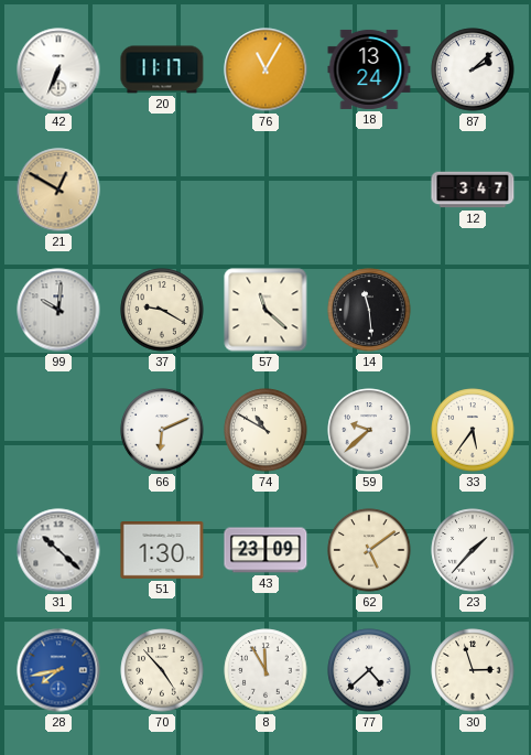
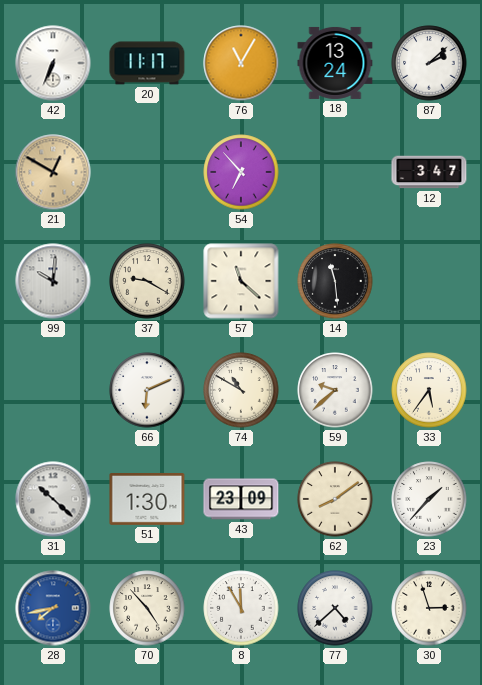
54: none -> 6:53 (241, 172)
62: 5:09 -> 8:09 (335, 499)
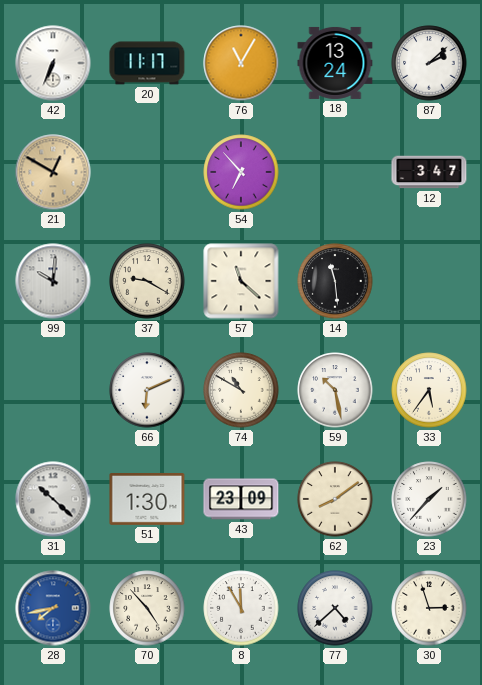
59: 9:38 -> 10:28 (335, 390)
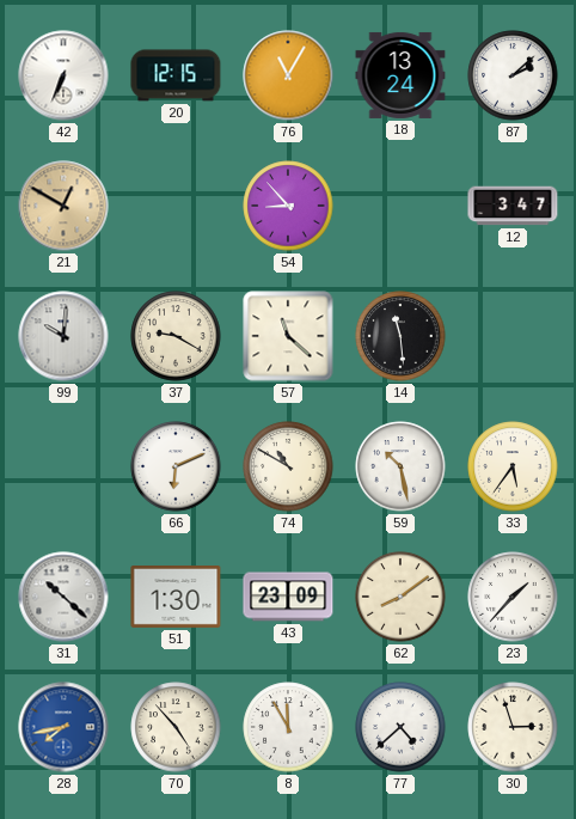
20: 11:17 -> 12:15 (176, 75)
54: 6:53 -> 8:53 (288, 206)
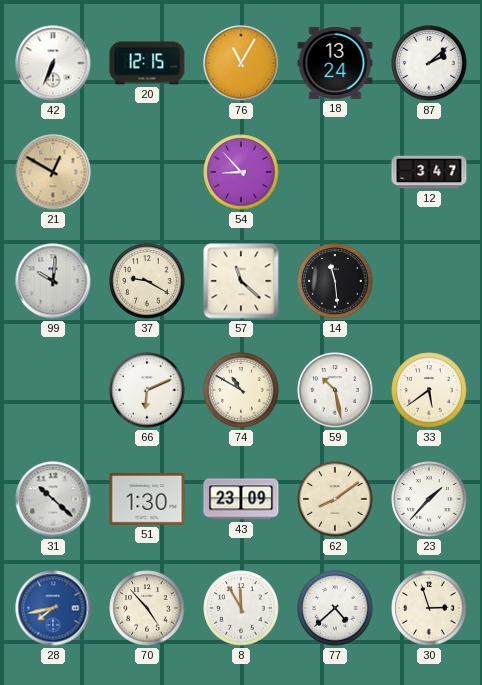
33: 5:36 -> 5:39 (429, 390)
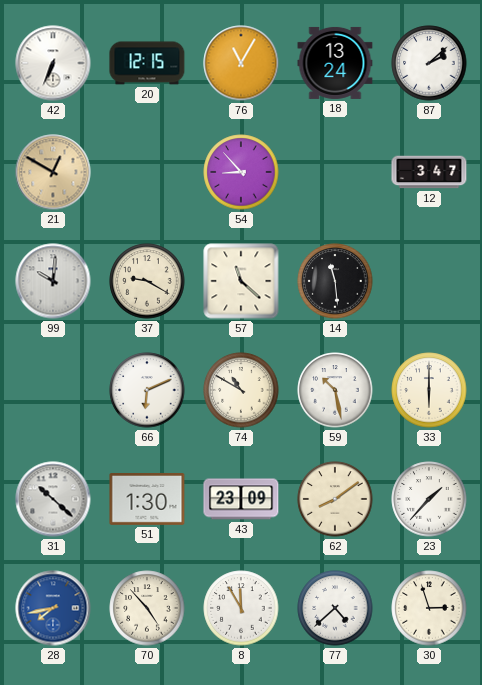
33: 5:39 -> 6:00 (429, 390)
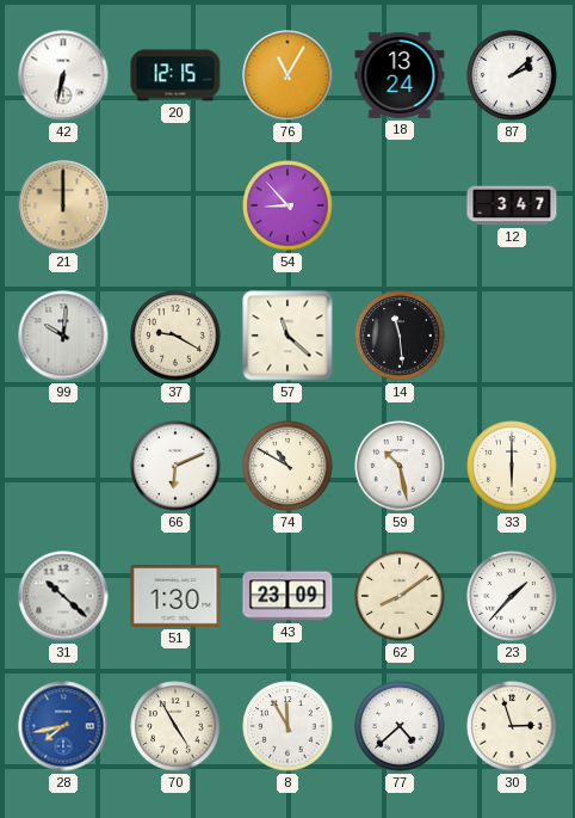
42: 6:34 -> 6:32 (63, 75)
21: 12:50 -> 12:00 (63, 205)
70: 4:53 -> 4:55 (175, 726)
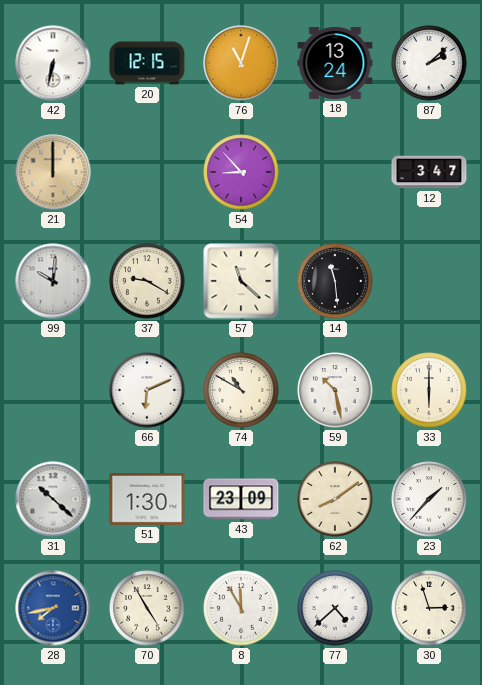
76: 11:05 -> 11:03 (241, 63)
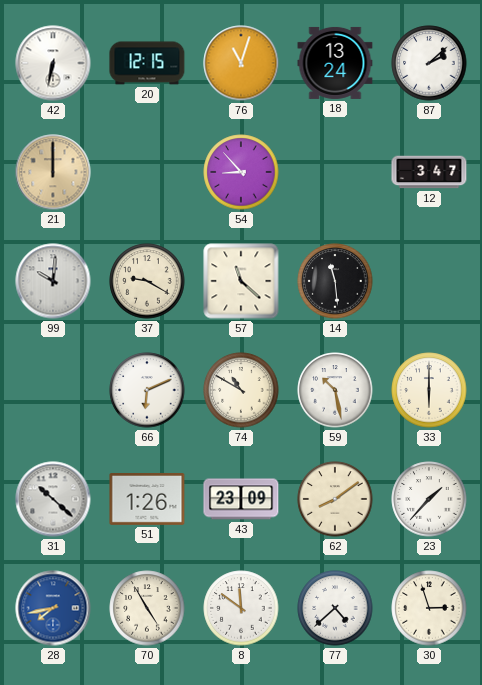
51: 1:30 -> 1:26 (147, 500)
8: 11:55 -> 11:51 (241, 608)
